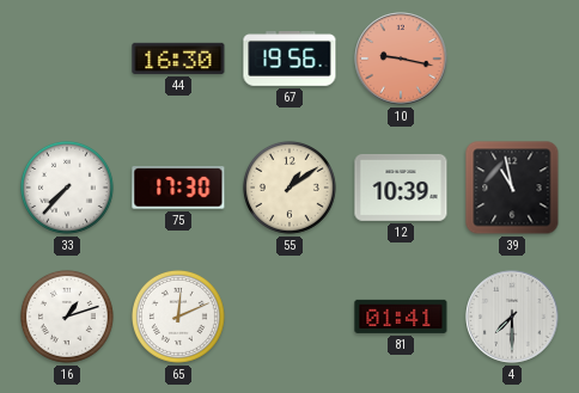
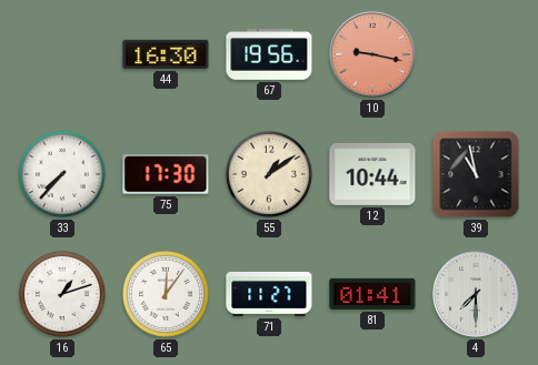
12: 10:39 -> 10:44 (372, 174)
65: 12:11 -> 12:06 (166, 294)
71: none -> 11:27 (269, 294)
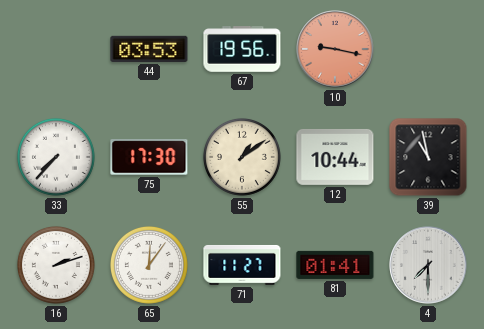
44: 16:30 -> 03:53 (149, 49)
16: 1:12 -> 2:12 (56, 265)
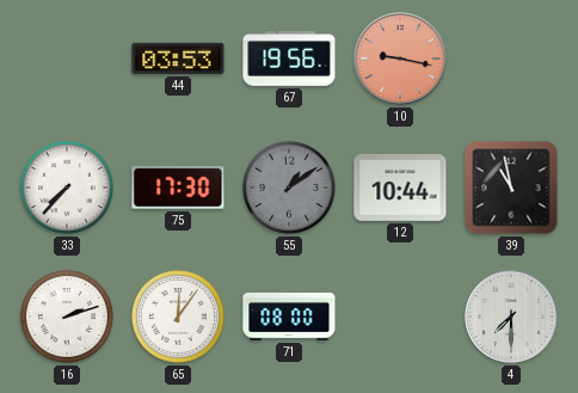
55 dial: cream -> grey (289, 188)
71: 11:27 -> 08:00 (289, 317)
81: 01:41 -> none (335, 265)
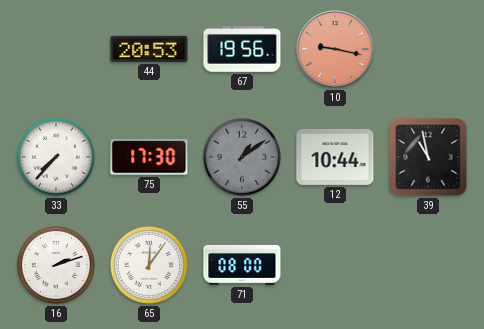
44: 03:53 -> 20:53 (149, 49)
4: 7:30 -> none (511, 317)
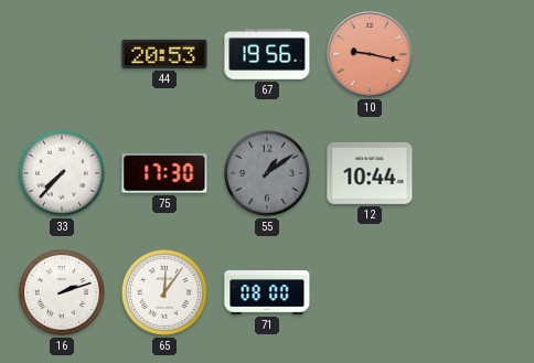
39: 10:58 -> none (428, 157)
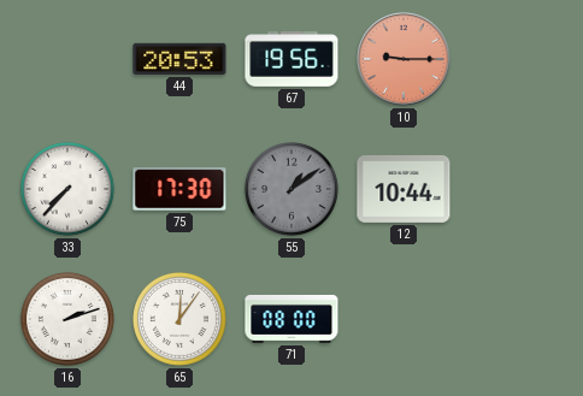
10: 9:17 -> 9:15 (404, 59)
